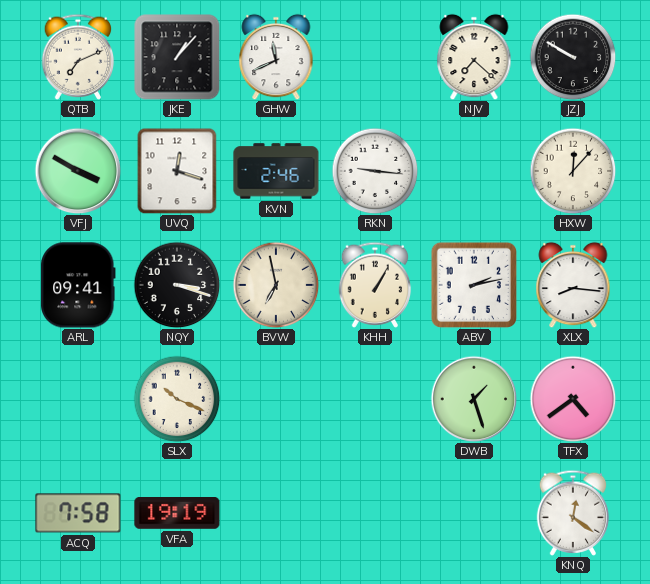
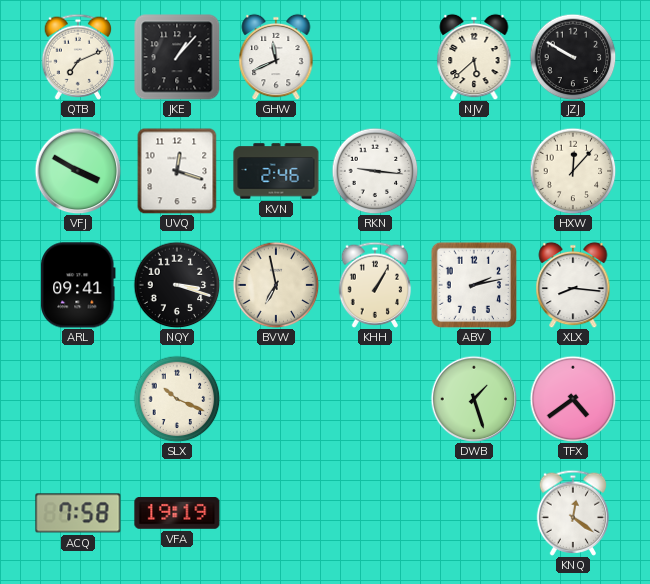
NJV: 7:22 -> 5:38 (474, 57)
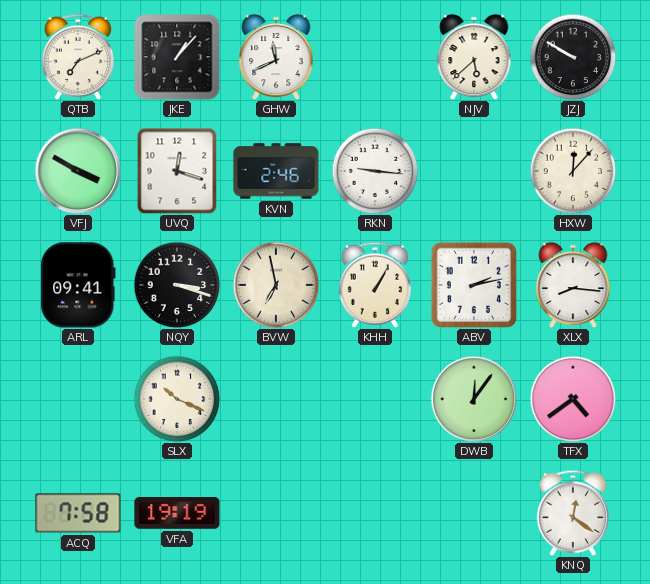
DWB: 1:27 -> 12:06 (474, 399)
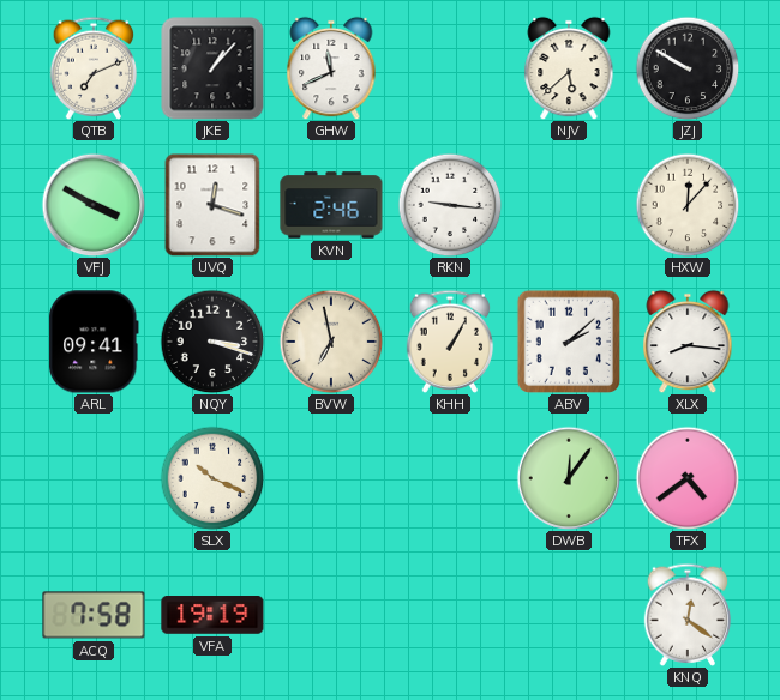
ABV: 2:13 -> 2:08 (568, 340)
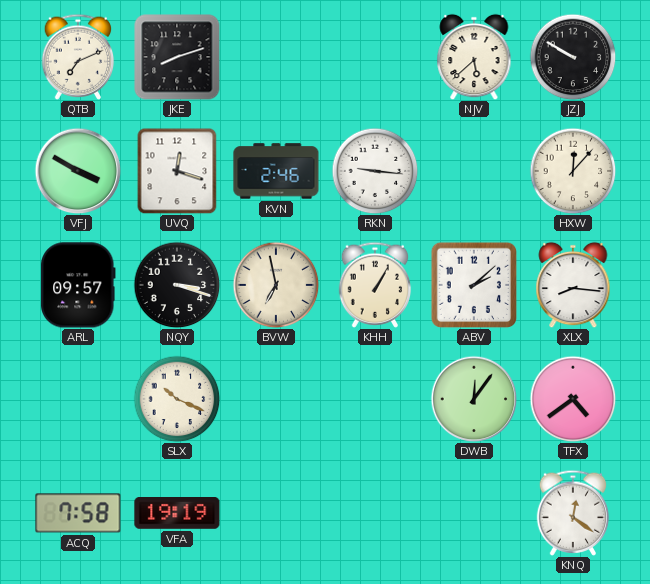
JKE: 1:07 -> 8:12 (177, 57)
GHW: 11:41 -> none (331, 68)
ARL: 09:41 -> 09:57 (79, 285)
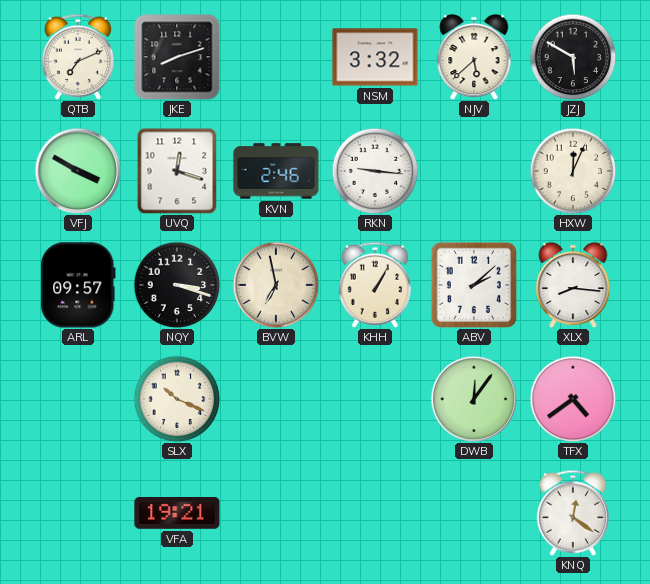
NSM: none -> 3:32 (375, 57)
JZJ: 9:50 -> 5:50 (573, 57)
HXW: 12:07 -> 12:04 (573, 171)
ACQ: 7:58 -> none (78, 513)
VFA: 19:19 -> 19:21 (177, 514)
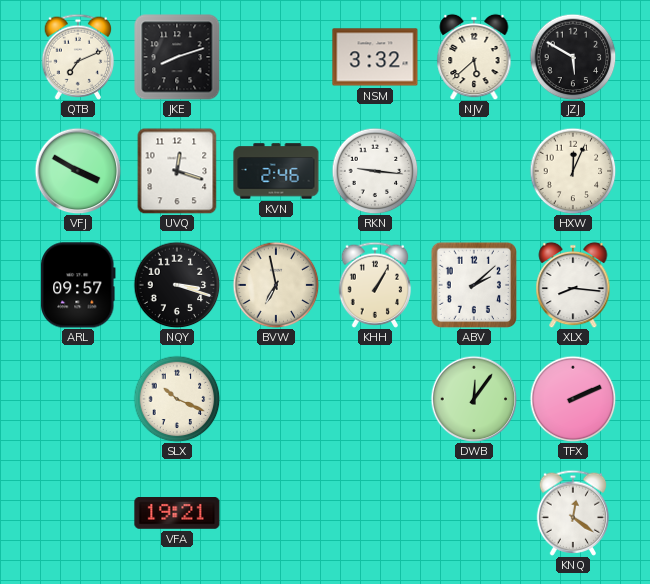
TFX: 4:39 -> 2:11 (573, 399)
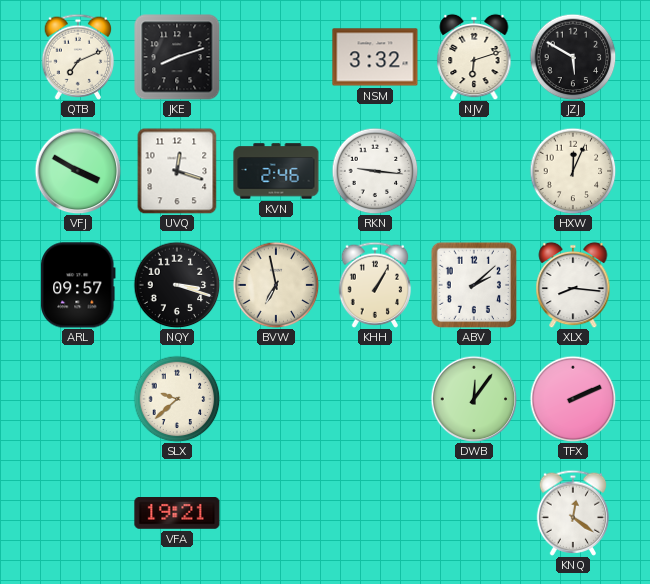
NJV: 5:38 -> 6:12 (474, 57)
SLX: 10:19 -> 9:38 (177, 399)
